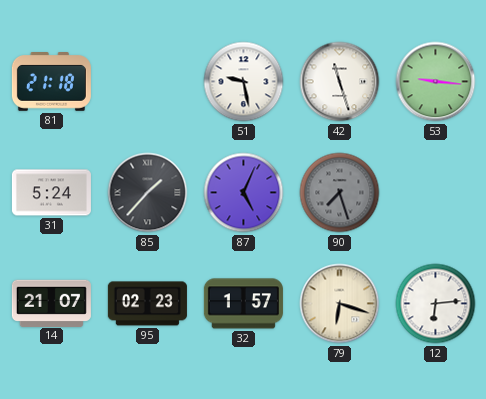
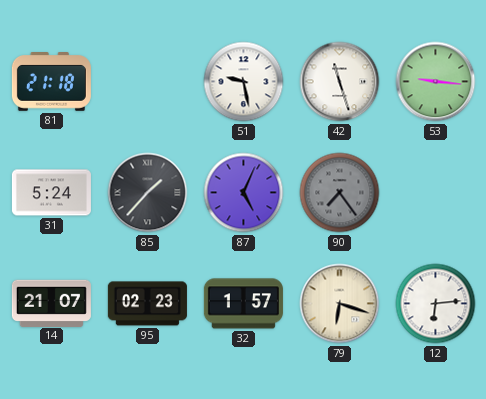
90: 7:27 -> 7:24 (340, 193)
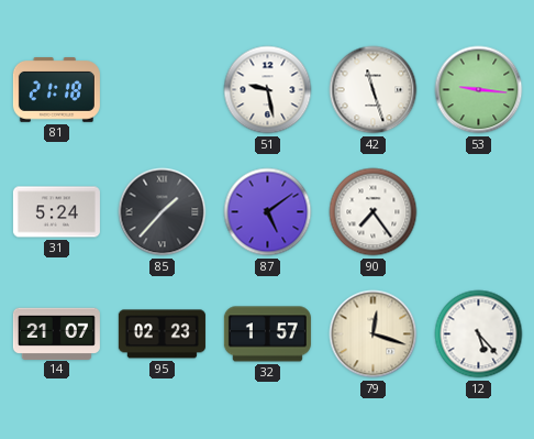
87: 5:04 -> 5:09 (268, 212)
90 dial: grey -> white (374, 212)
79: 6:18 -> 12:18 (374, 334)
12: 6:14 -> 5:23 (479, 334)
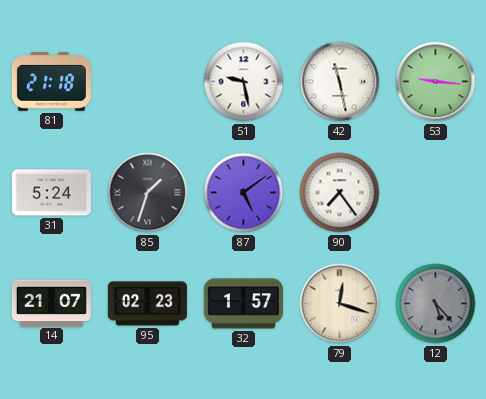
42: 11:27 -> 11:28 (340, 82)
85: 1:37 -> 1:33 (148, 193)
12 dial: white -> grey (436, 304)
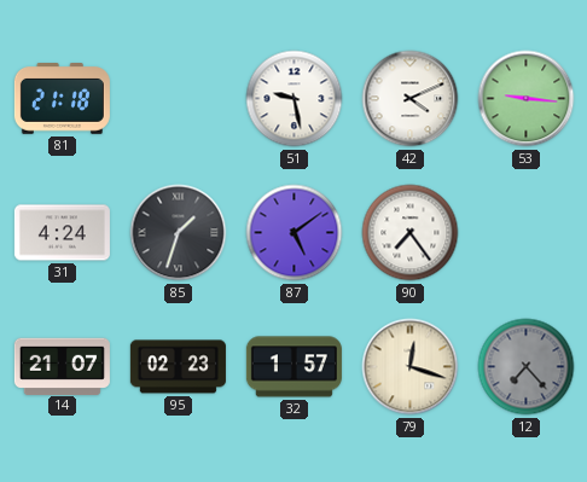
42: 11:28 -> 4:11 (411, 99)
31: 5:24 -> 4:24 (62, 233)
12: 5:23 -> 7:23 (527, 367)
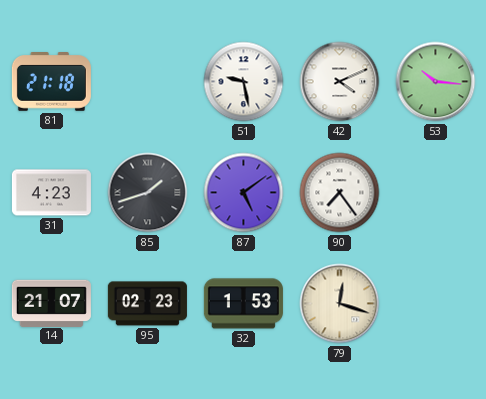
53: 9:16 -> 10:16 (436, 82)
31: 4:24 -> 4:23 (51, 193)
85: 1:33 -> 1:42 (148, 193)
32: 1:57 -> 1:53 (243, 304)
12: 7:23 -> none (527, 367)
